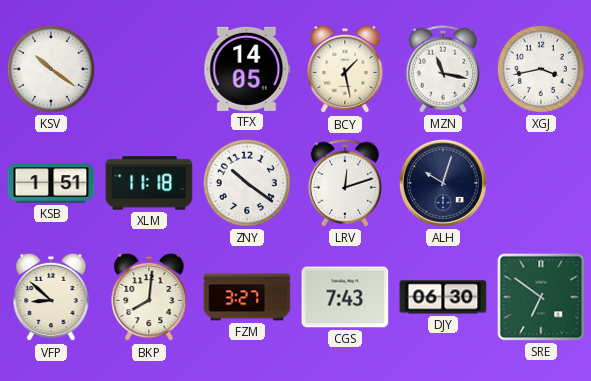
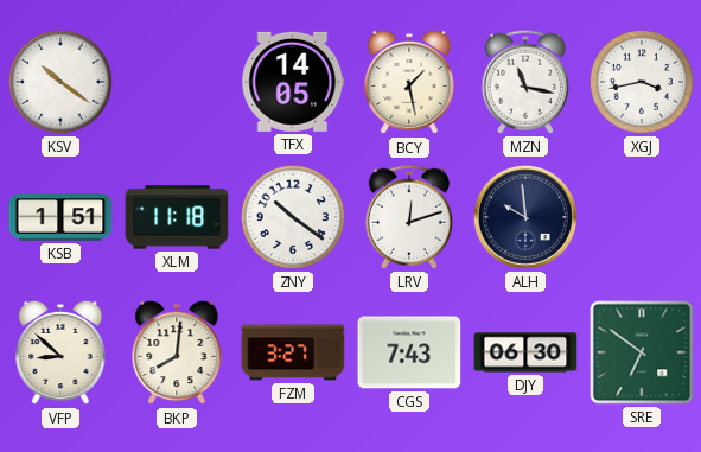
ALH: 10:03 -> 9:59 (525, 217)
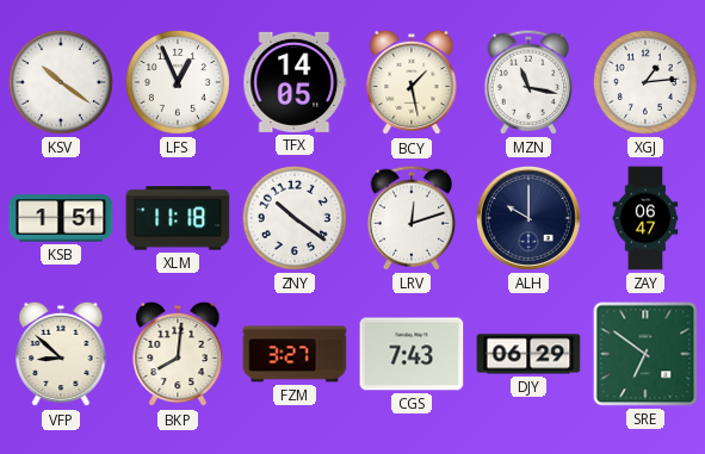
LFS: none -> 12:56 (178, 82)
XGJ: 3:43 -> 1:14 (645, 82)
ALH: 9:59 -> 10:00 (528, 218)
ZAY: none -> 06:47 (645, 218)
DJY: 06:30 -> 06:29 (528, 354)
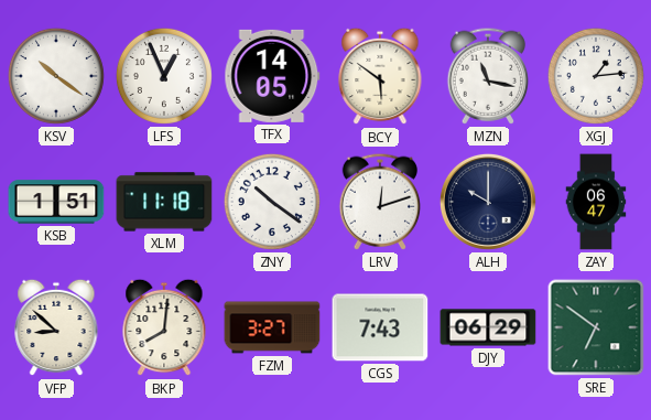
BCY: 1:28 -> 5:51 (380, 76)
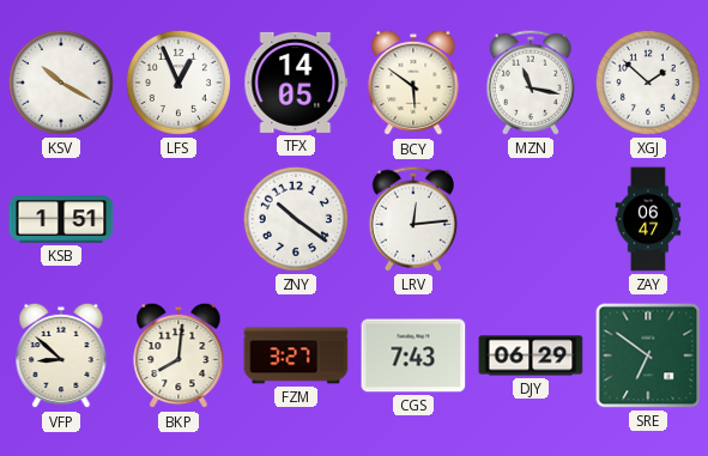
KSV: 10:21 -> 10:20 (61, 83)
XGJ: 1:14 -> 1:52 (648, 83)
XLM: 11:18 -> none (164, 202)
LRV: 12:12 -> 12:14 (412, 219)
ALH: 10:00 -> none (488, 202)
